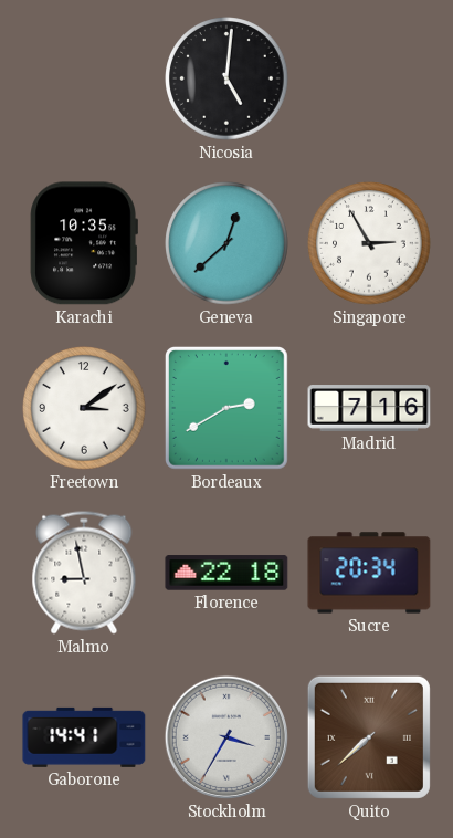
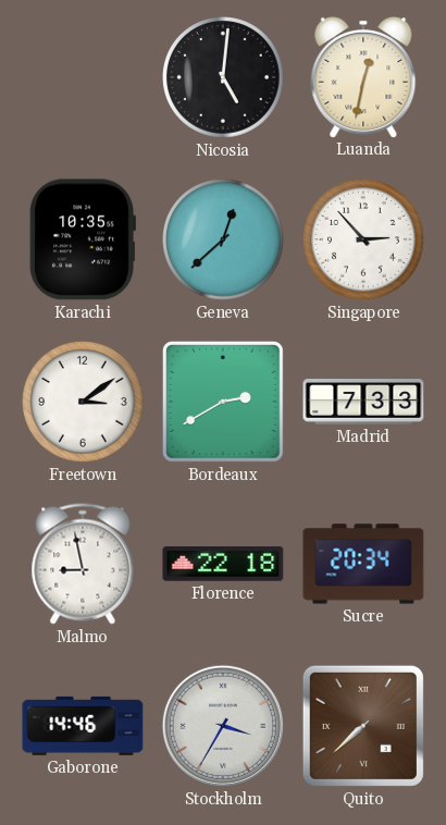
Luanda: none -> 12:32 (363, 76)
Singapore: 2:55 -> 2:53 (363, 239)
Madrid: 7:16 -> 7:33 (363, 403)
Gaborone: 14:41 -> 14:46 (83, 726)
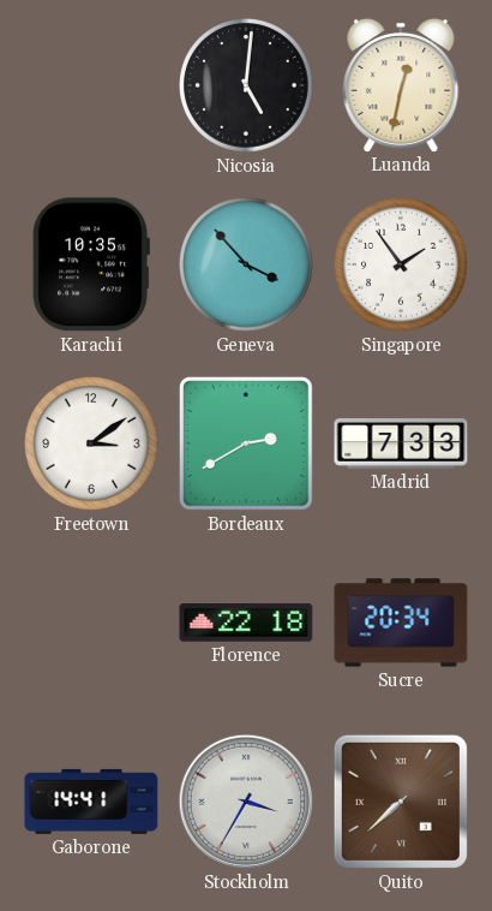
Geneva: 12:38 -> 3:53 (246, 264)
Singapore: 2:53 -> 1:54 (401, 264)
Malmo: 8:58 -> none (83, 564)
Gaborone: 14:46 -> 14:41 (91, 802)
